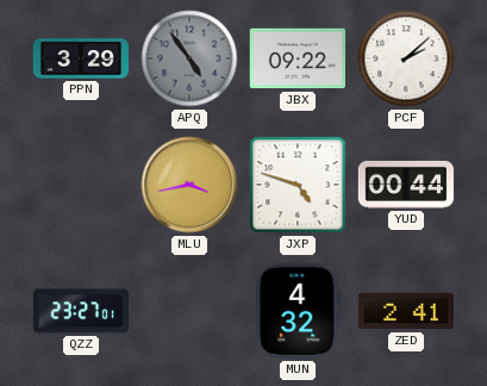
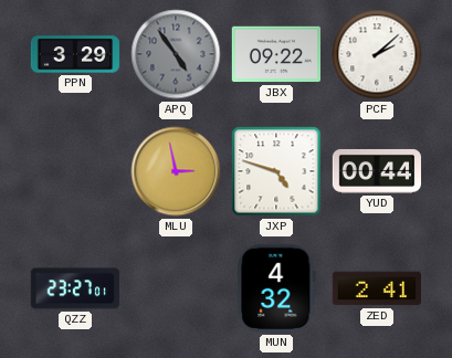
MLU: 3:43 -> 2:58 (176, 171)
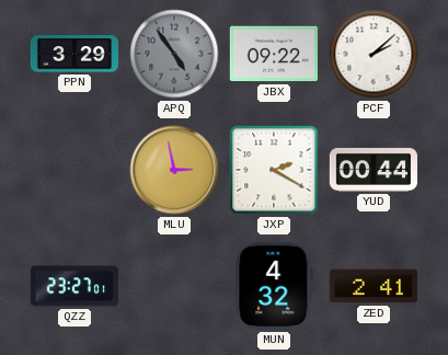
JXP: 4:48 -> 2:20 (274, 170)
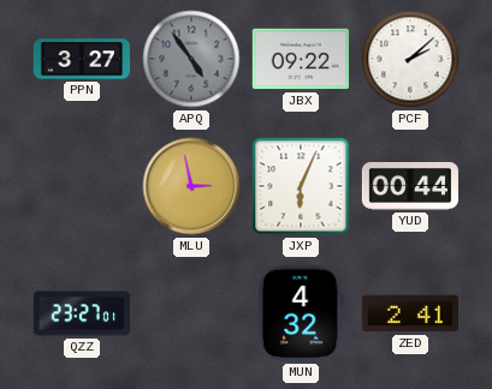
PPN: 3:29 -> 3:27 (81, 59)
JXP: 2:20 -> 6:04 (301, 186)
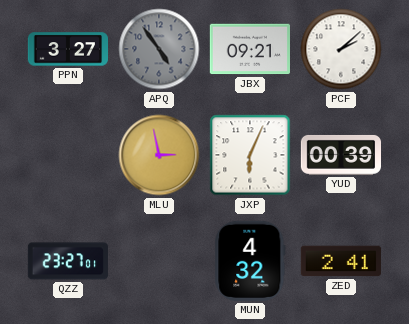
JBX: 09:22 -> 09:21 (249, 49)
YUD: 00:44 -> 00:39 (340, 155)
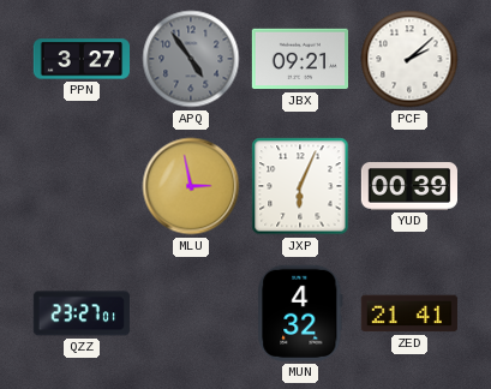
ZED: 2:41 -> 21:41 (409, 313)
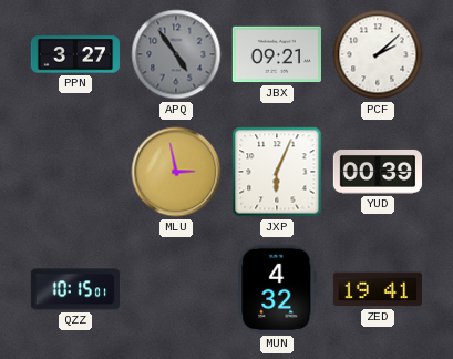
QZZ: 23:27 -> 10:15 (75, 289)
ZED: 21:41 -> 19:41 (378, 289)
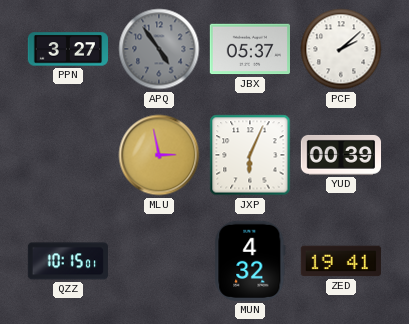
JBX: 09:21 -> 05:37 (249, 49)
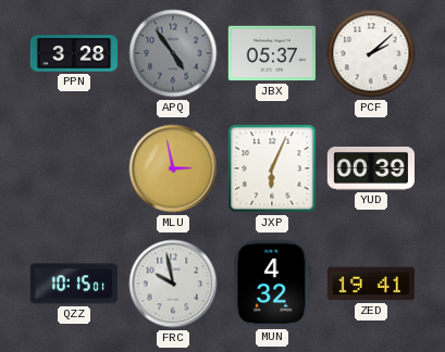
PPN: 3:27 -> 3:28 (73, 53)
FRC: none -> 9:58 (173, 284)
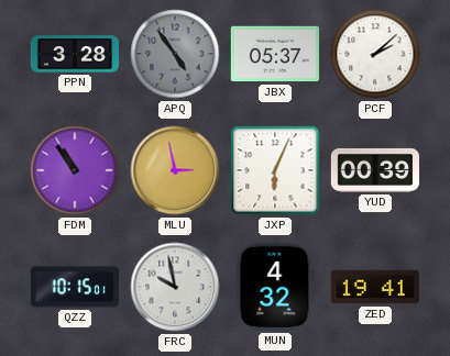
FDM: none -> 10:54 (75, 170)
